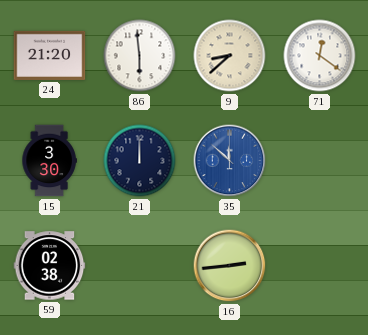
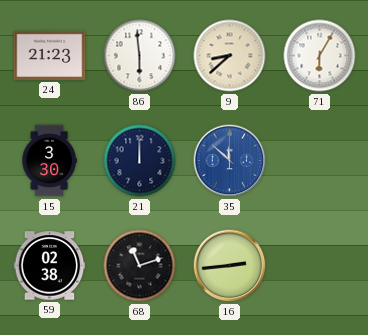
24: 21:20 -> 21:23 (50, 55)
71: 12:21 -> 6:05 (320, 56)
68: none -> 11:12 (140, 266)
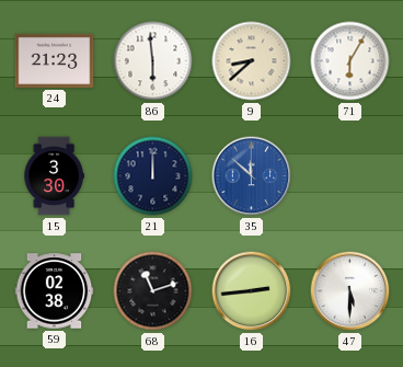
47: none -> 5:30 (350, 291)
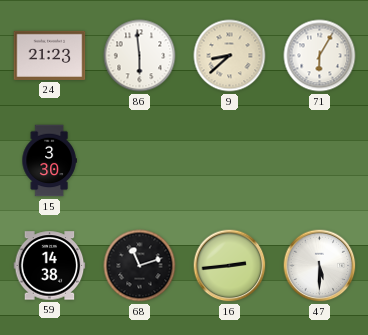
21: 12:00 -> none (153, 176)
35: 11:52 -> none (252, 176)
59: 02:38 -> 14:38 (50, 266)
